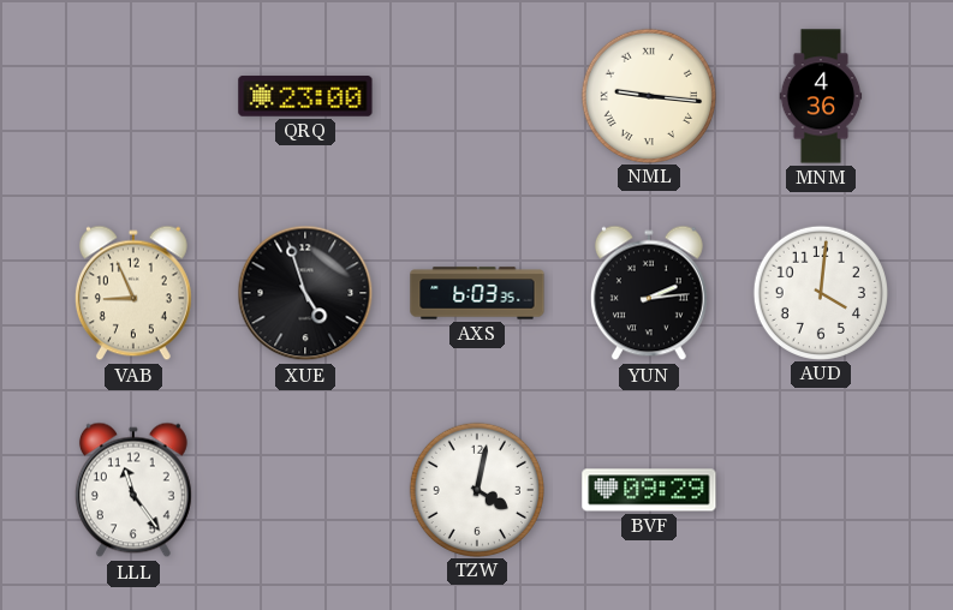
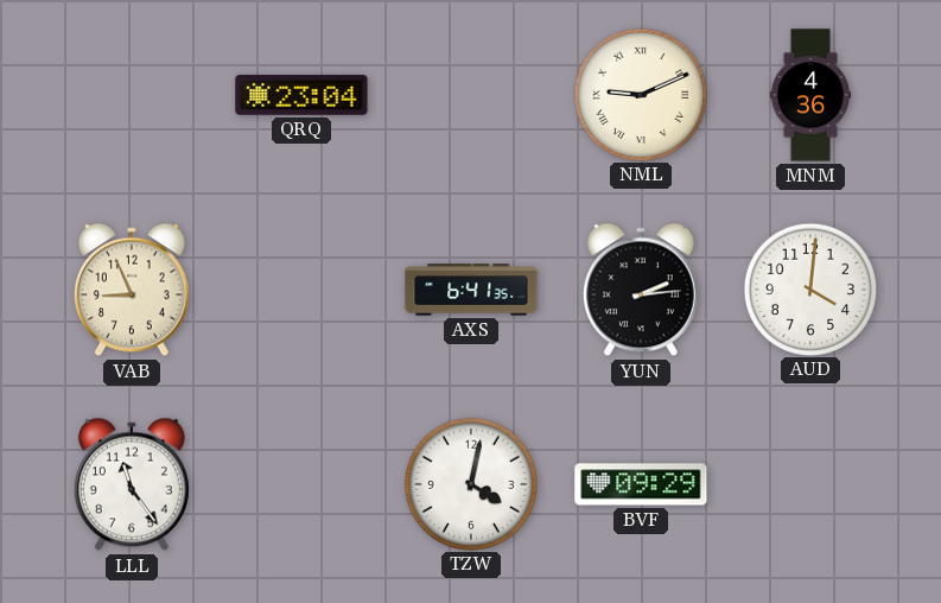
QRQ: 23:00 -> 23:04 (301, 95)
NML: 9:16 -> 9:11 (640, 94)
XUE: 4:57 -> none (305, 293)
AXS: 6:03 -> 6:41 (471, 290)
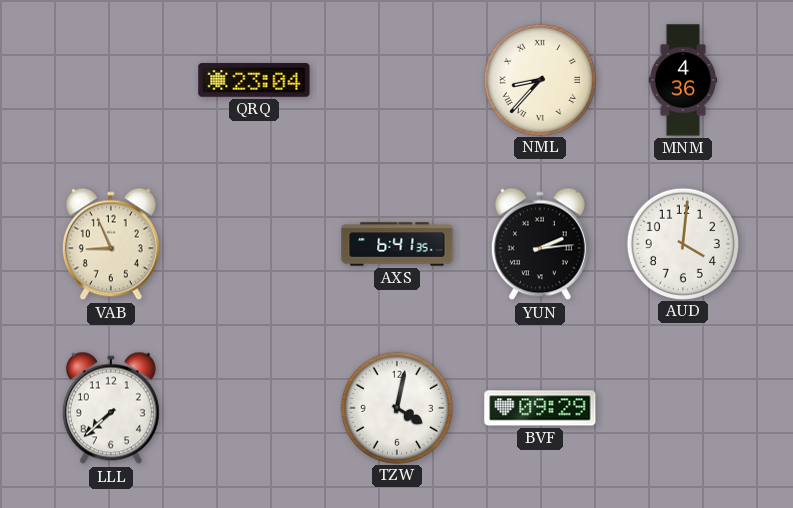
NML: 9:11 -> 8:37 (539, 79)
LLL: 11:24 -> 7:38 (111, 408)
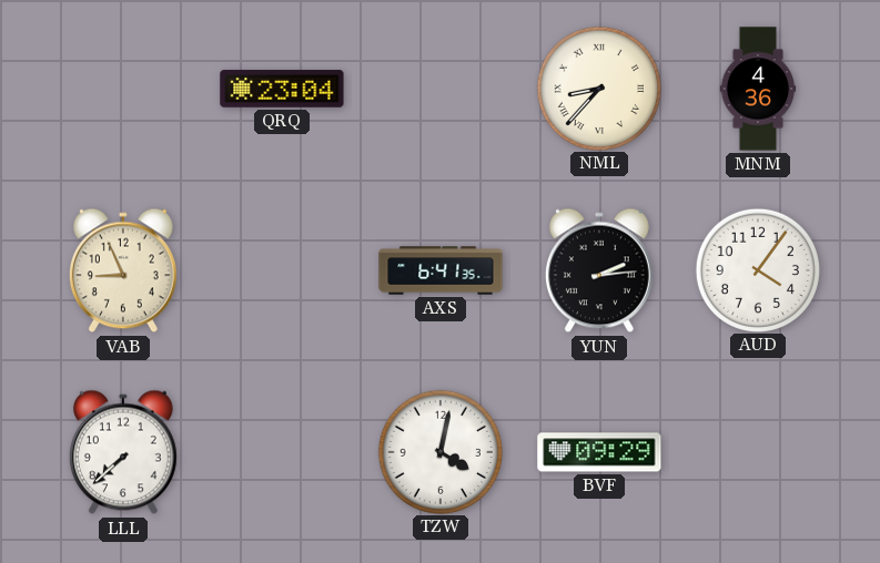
AUD: 4:01 -> 4:06 (757, 269)
